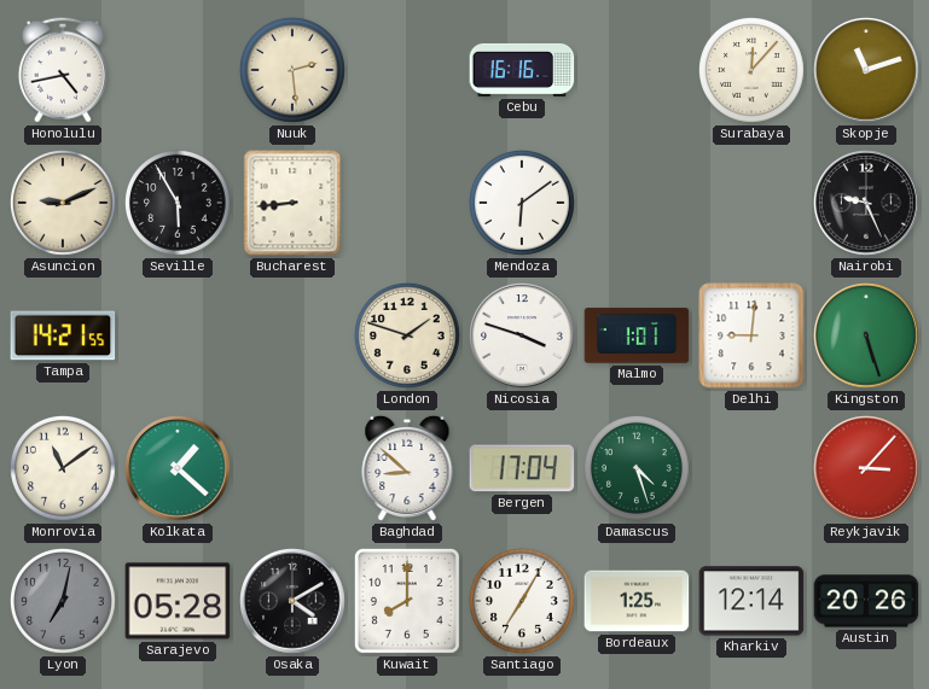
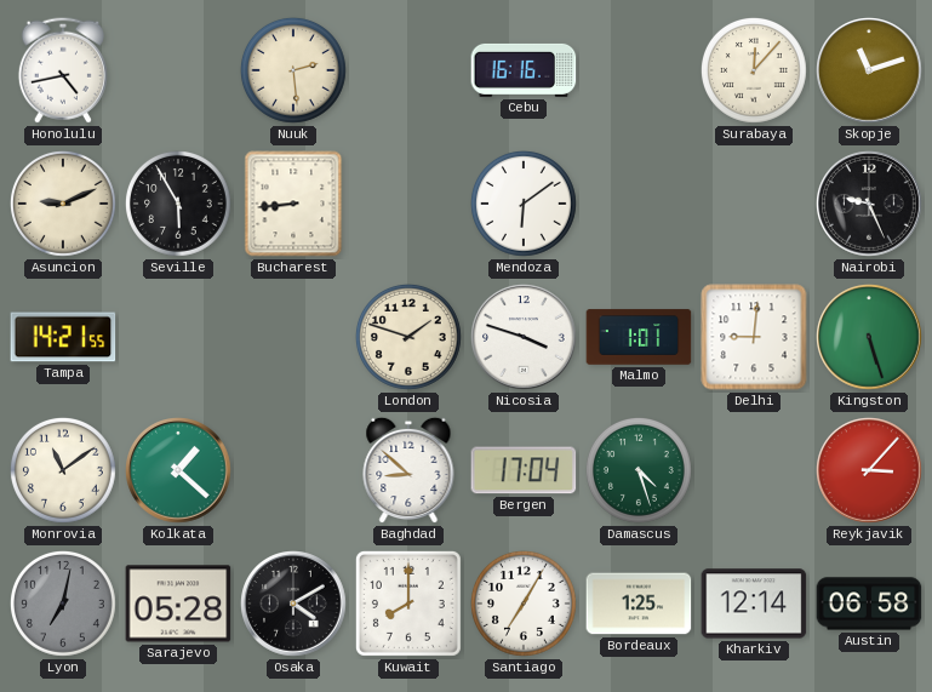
Austin: 20:26 -> 06:58 (869, 604)
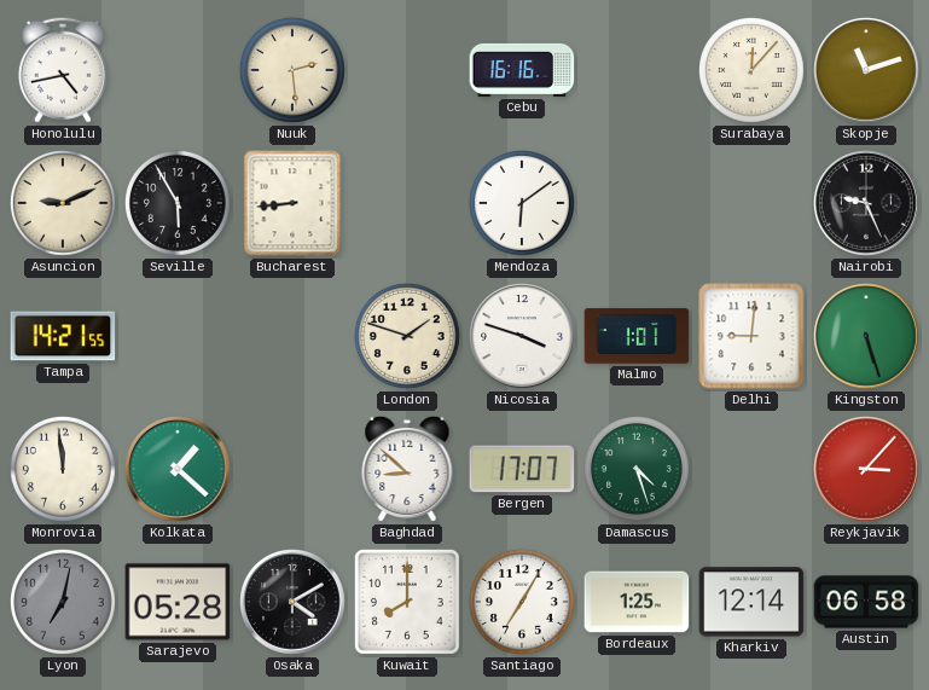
Monrovia: 11:09 -> 11:59 (64, 470)
Bergen: 17:04 -> 17:07 (522, 469)
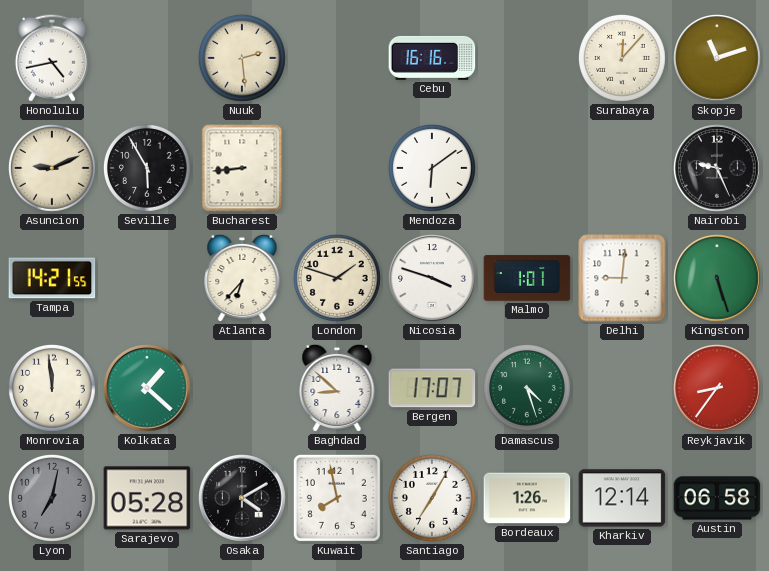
Atlanta: none -> 6:37 (242, 278)
Reykjavik: 3:07 -> 8:36 (718, 389)
Kuwait: 8:00 -> 7:58 (337, 498)
Bordeaux: 1:25 -> 1:26 (527, 498)
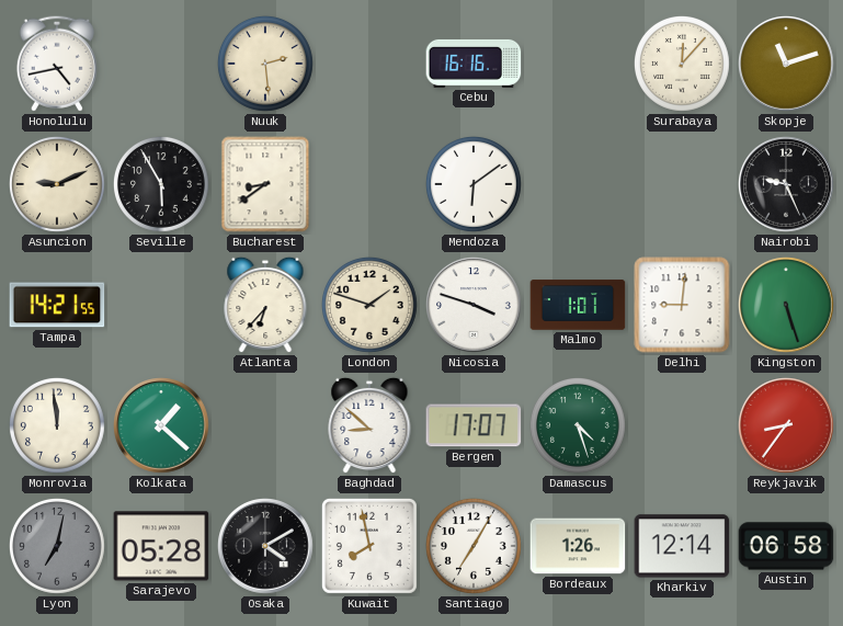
Bucharest: 8:44 -> 8:39 (265, 184)
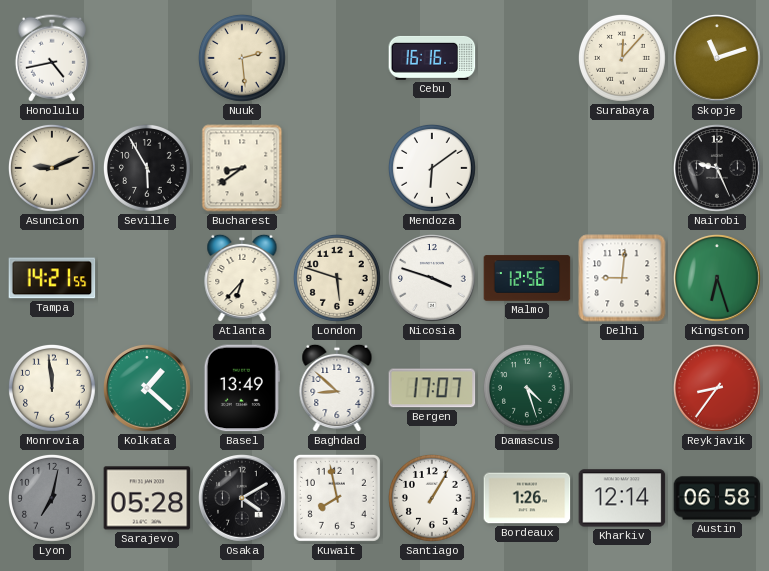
London: 1:48 -> 5:48 (338, 279)
Malmo: 1:01 -> 12:56 (527, 278)
Kingston: 5:27 -> 6:27 (718, 279)
Basel: none -> 13:49 (242, 388)
Santiago: 7:05 -> 1:05 (433, 499)
